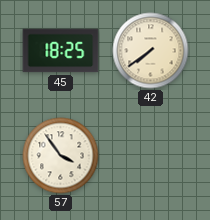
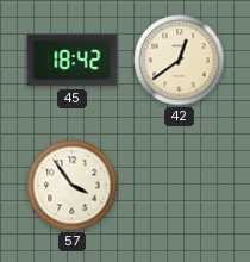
45: 18:25 -> 18:42 (73, 61)
42: 7:39 -> 12:39 (180, 61)
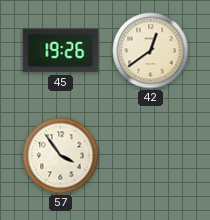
45: 18:42 -> 19:26 (61, 51)
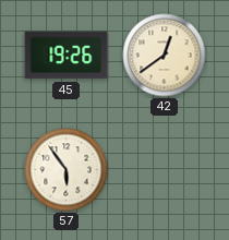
57: 3:54 -> 5:54 (67, 170)
